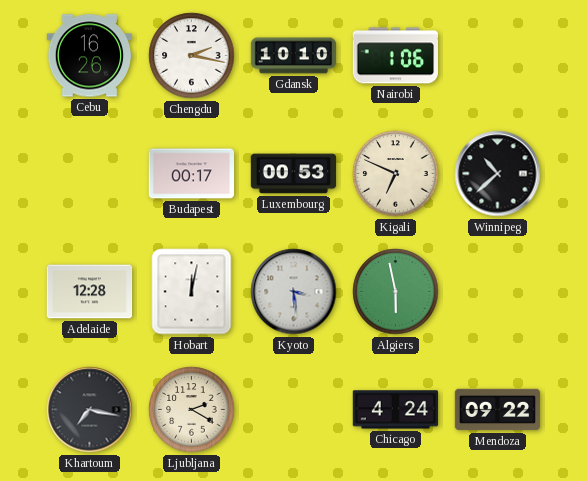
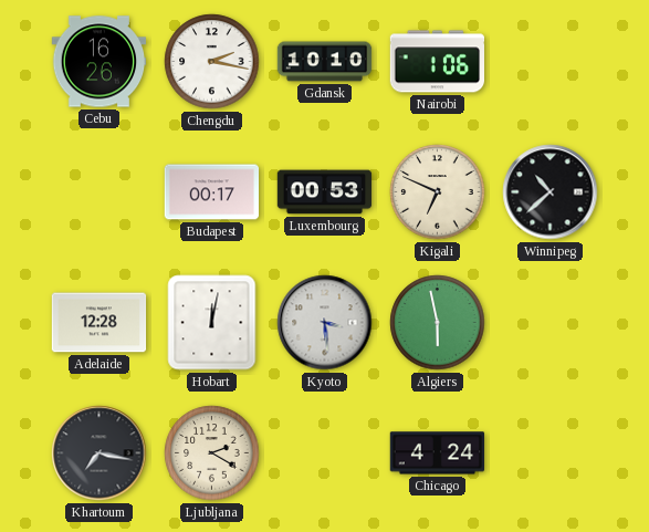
Mendoza: 09:22 -> none (498, 410)
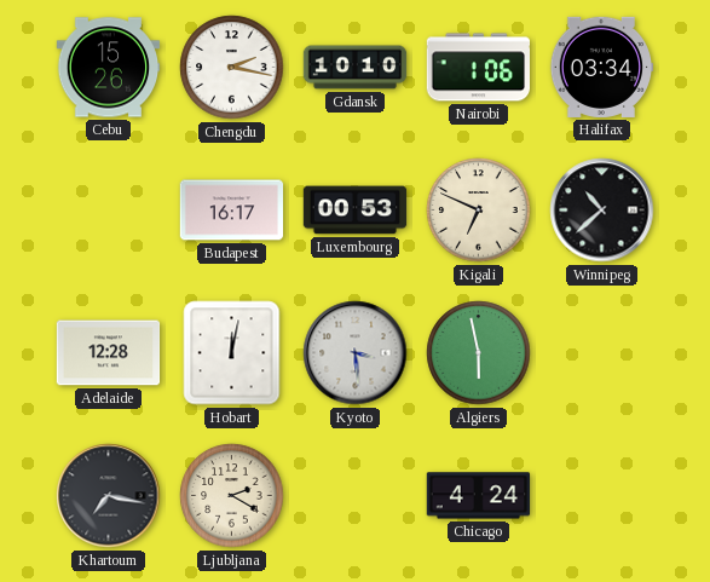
Cebu: 16:26 -> 15:26 (109, 68)
Halifax: none -> 03:34 (601, 67)
Budapest: 00:17 -> 16:17 (232, 211)
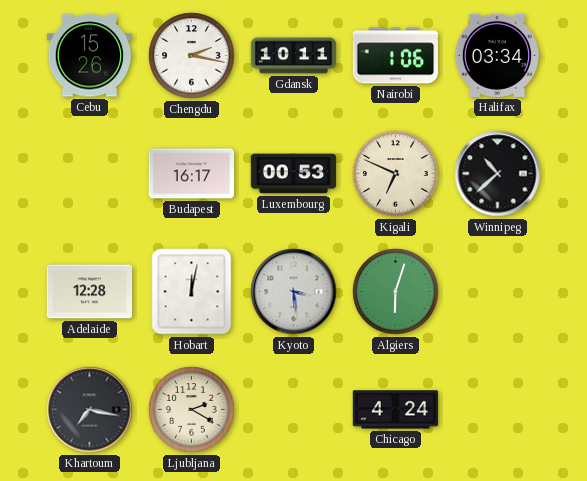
Gdansk: 10:10 -> 10:11 (294, 56)
Algiers: 5:58 -> 6:03 (396, 292)
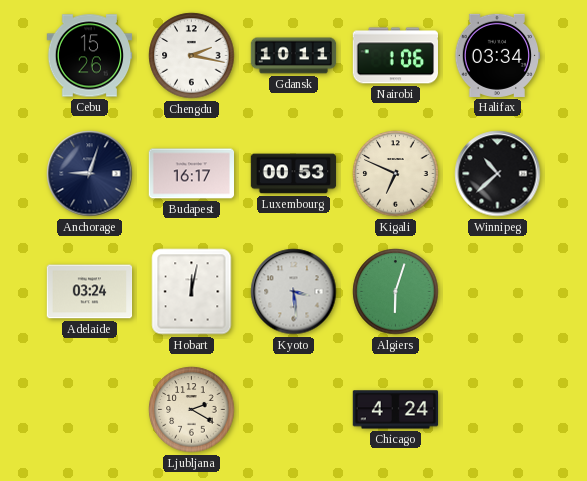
Anchorage: none -> 9:03 (90, 174)
Adelaide: 12:28 -> 03:24 (90, 292)
Khartoum: 7:17 -> none (90, 410)
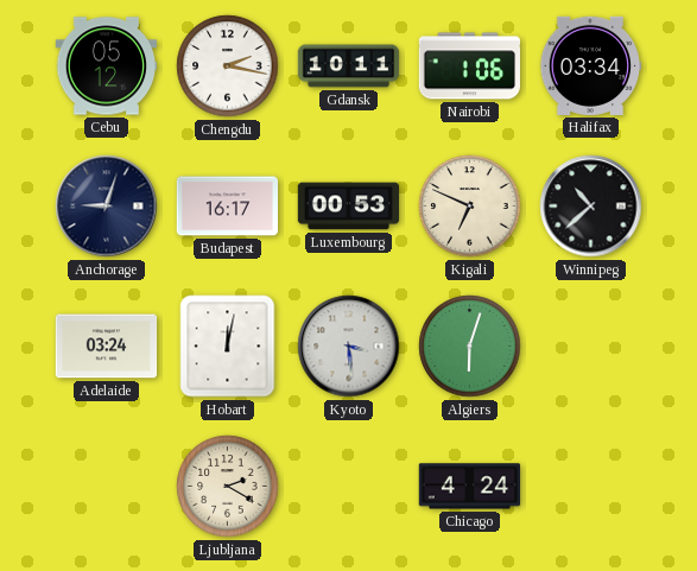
Cebu: 15:26 -> 05:12 (107, 66)
